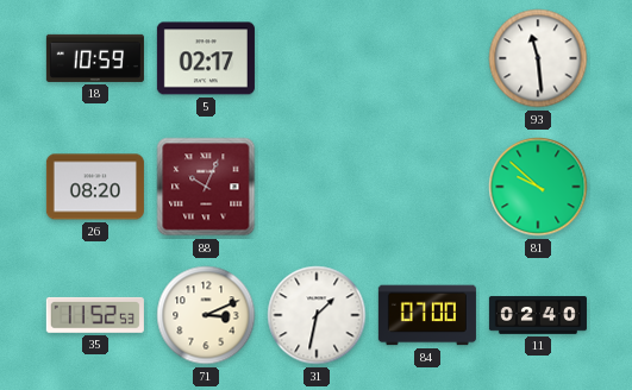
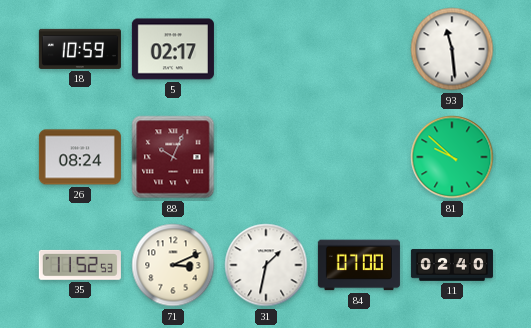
26: 08:20 -> 08:24 (80, 157)
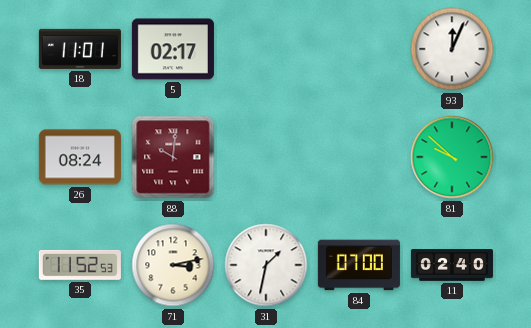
18: 10:59 -> 11:01 (80, 49)
93: 11:29 -> 12:04 (452, 49)
88: 10:04 -> 10:01 (173, 157)
71: 3:11 -> 3:13 (173, 265)
